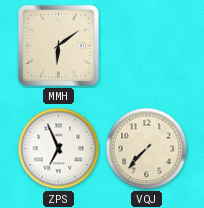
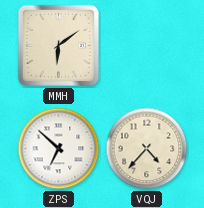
ZPS: 6:56 -> 6:52 (59, 149)
VQJ: 7:37 -> 4:37 (147, 149)
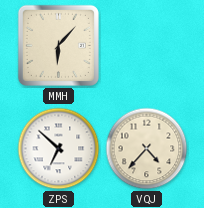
MMH: 6:09 -> 6:07 (58, 45)
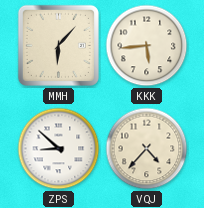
KKK: none -> 5:44 (147, 46)
ZPS: 6:52 -> 8:52 (59, 149)
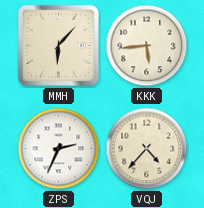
ZPS: 8:52 -> 2:34 (59, 149)
